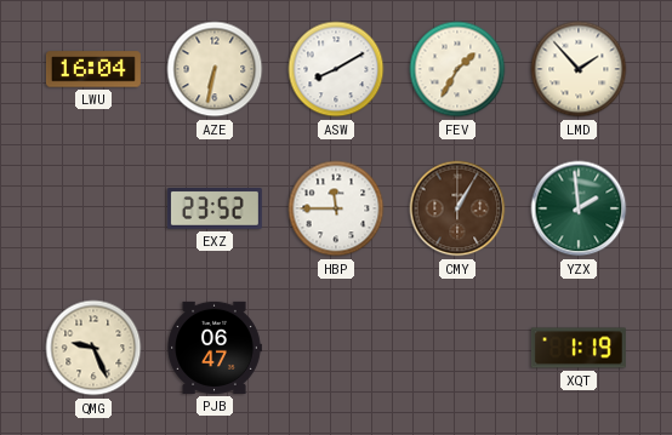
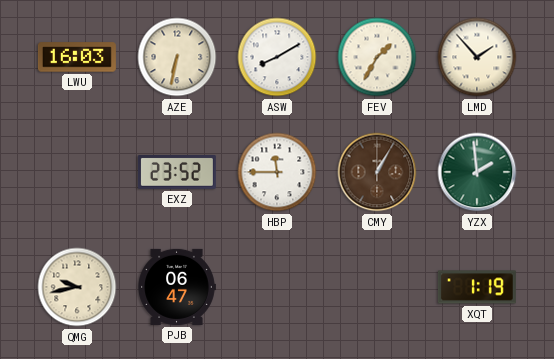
LWU: 16:04 -> 16:03 (77, 57)
QMG: 9:26 -> 9:43 (77, 287)
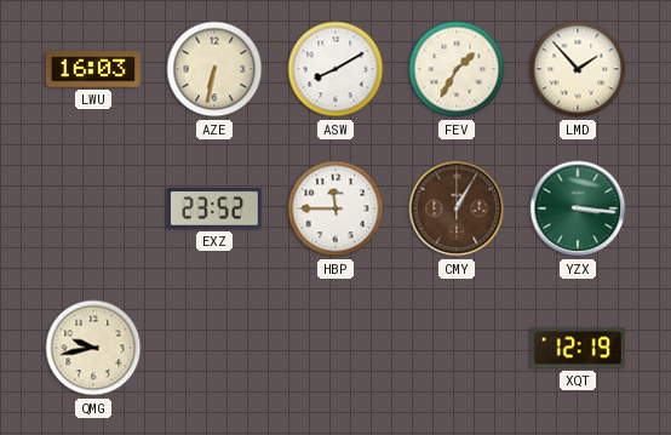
YZX: 1:59 -> 3:16 (578, 208)
PJB: 06:47 -> none (177, 287)
XQT: 1:19 -> 12:19 (578, 348)
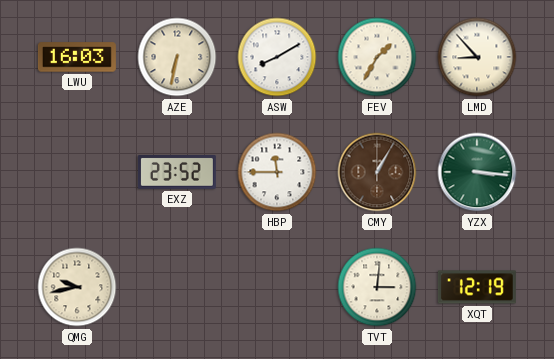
LMD: 1:53 -> 8:53 (477, 57)
TVT: none -> 3:01 (377, 287)
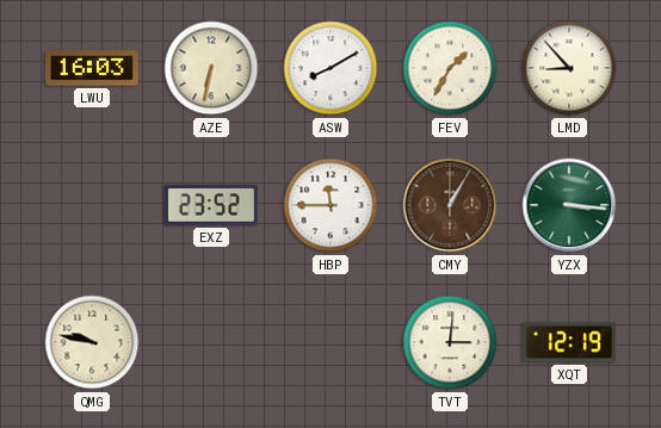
QMG: 9:43 -> 9:47 (92, 342)
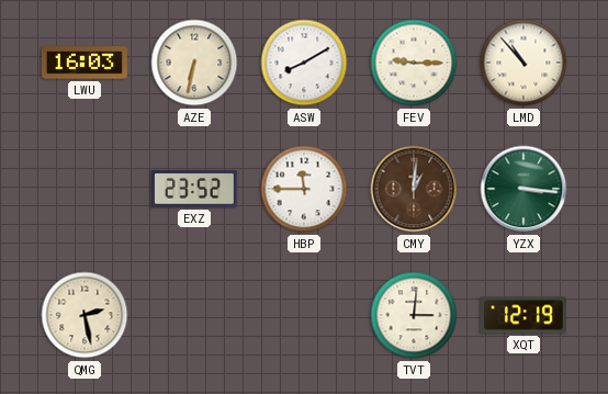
FEV: 1:35 -> 9:15 (414, 63)
LMD: 8:53 -> 10:53 (523, 63)
CMY: 1:05 -> 1:01 (414, 189)
QMG: 9:47 -> 2:28 (85, 315)
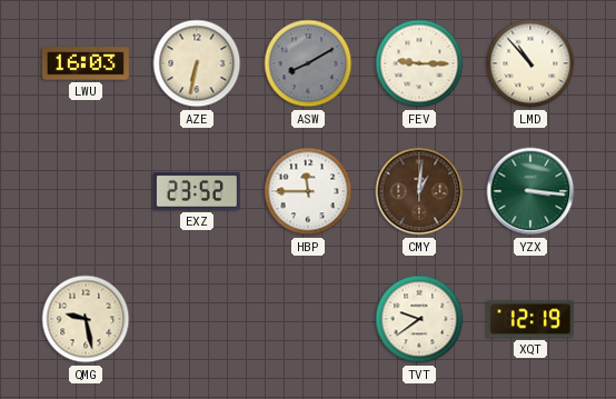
ASW dial: white -> grey (308, 63)
QMG: 2:28 -> 9:28 (86, 319)
TVT: 3:01 -> 9:39 (419, 319)
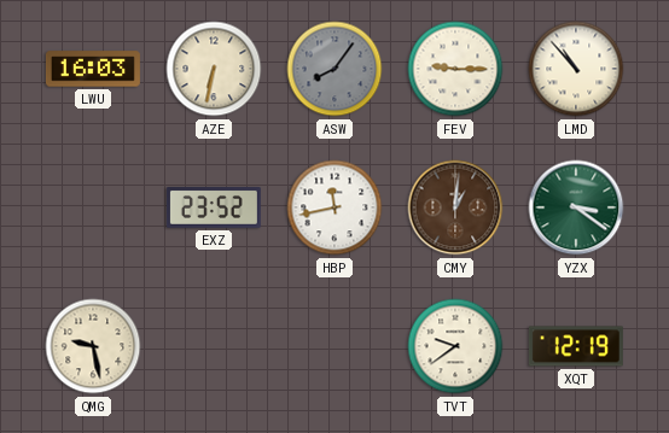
ASW: 8:10 -> 8:06 (334, 69)
HBP: 11:45 -> 11:43 (334, 207)
YZX: 3:16 -> 3:21 (576, 207)
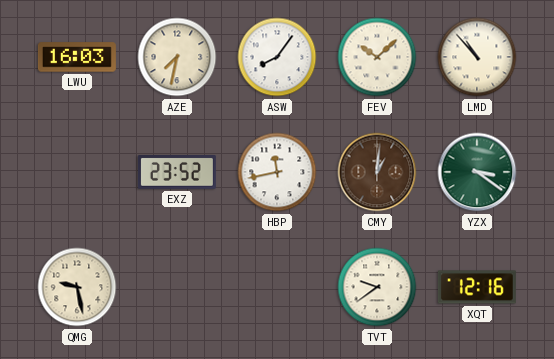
AZE: 6:32 -> 7:32 (177, 57)
ASW dial: grey -> white (277, 57)
FEV: 9:15 -> 10:08 (377, 57)
XQT: 12:19 -> 12:16 (477, 287)
